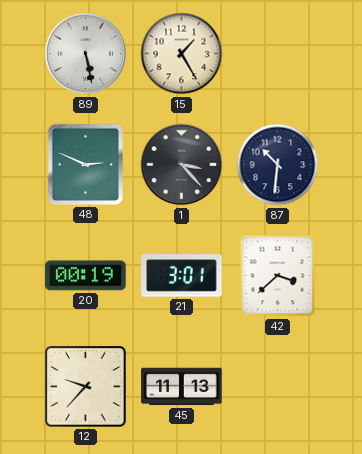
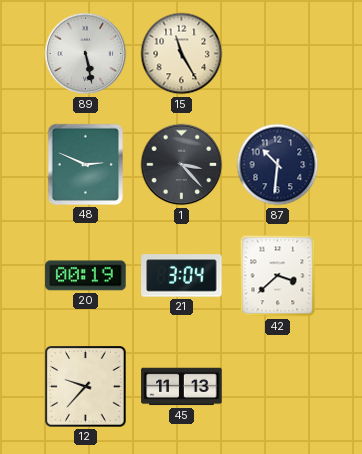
15: 1:25 -> 11:25 (182, 54)
21: 3:01 -> 3:04 (182, 276)
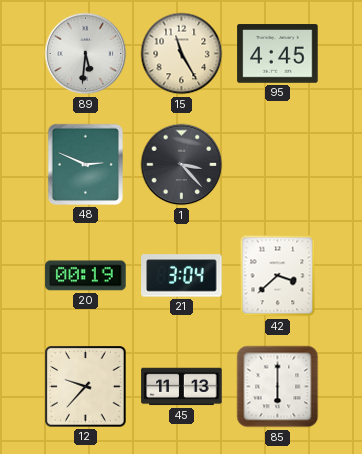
89: 5:28 -> 5:31 (86, 54)
95: none -> 4:45 (278, 54)
87: 10:31 -> none (278, 165)
85: none -> 6:00 (278, 387)
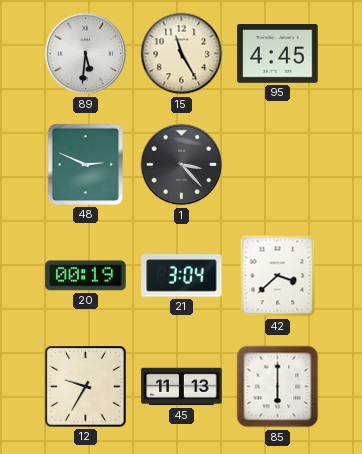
12: 9:37 -> 9:35 (86, 387)
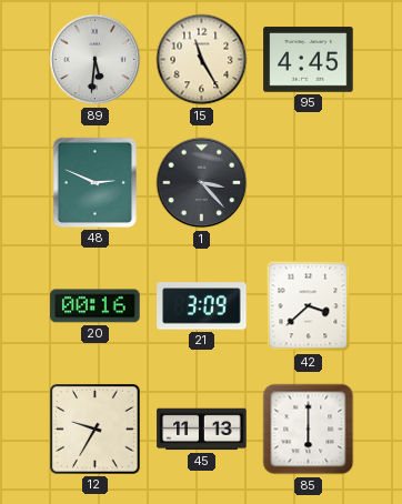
20: 00:19 -> 00:16 (96, 306)
21: 3:04 -> 3:09 (202, 306)
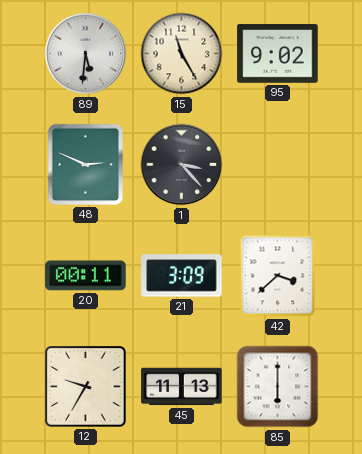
95: 4:45 -> 9:02 (278, 54)
20: 00:16 -> 00:11 (86, 276)
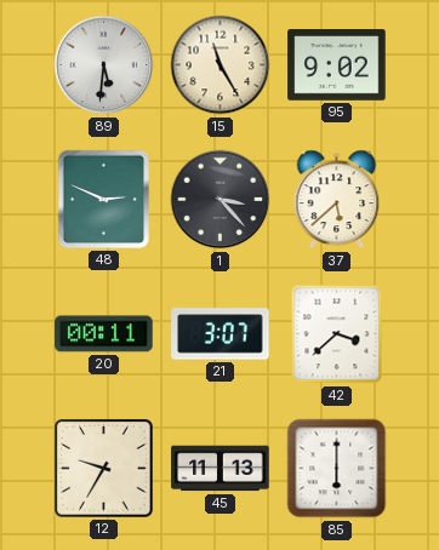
37: none -> 5:38 (337, 200)
21: 3:09 -> 3:07 (221, 334)
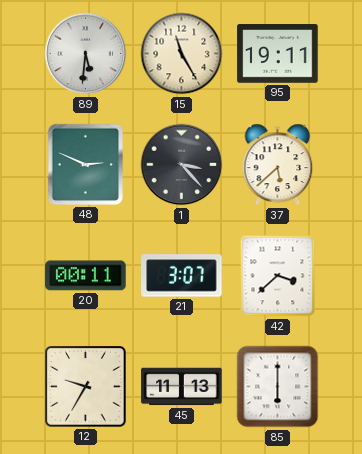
95: 9:02 -> 19:11 (278, 54)
